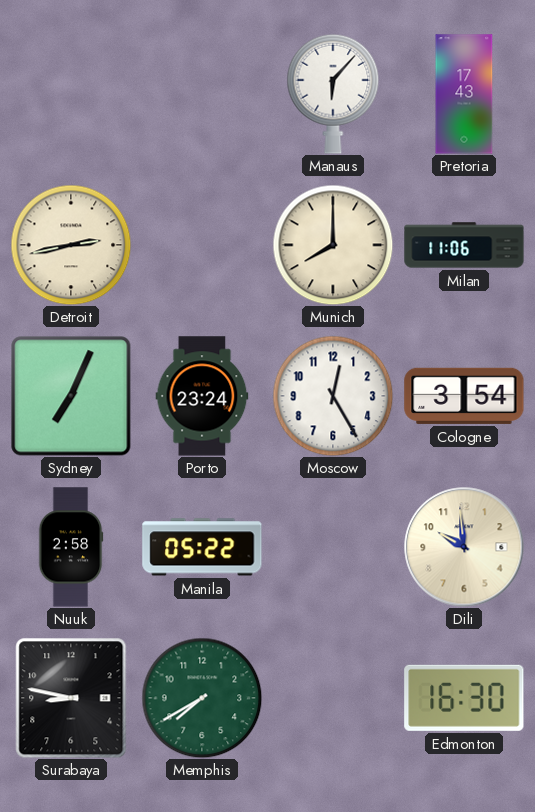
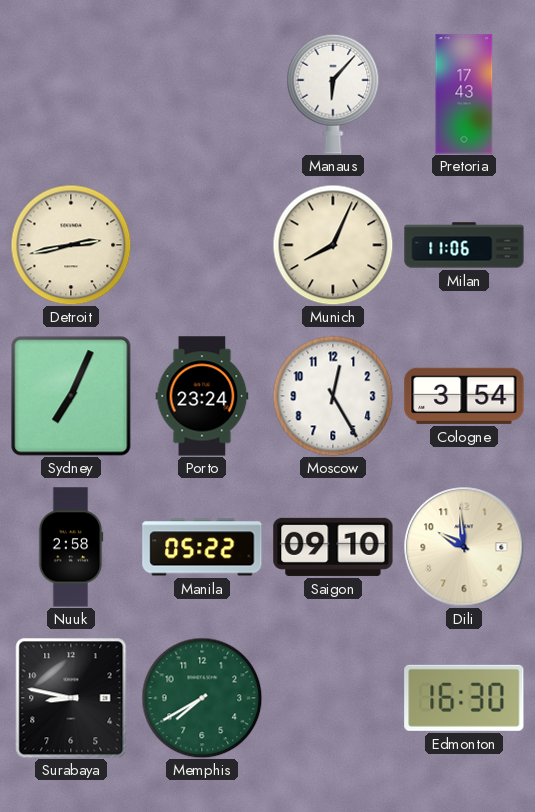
Munich: 8:00 -> 8:04 (333, 245)
Saigon: none -> 09:10 (333, 547)
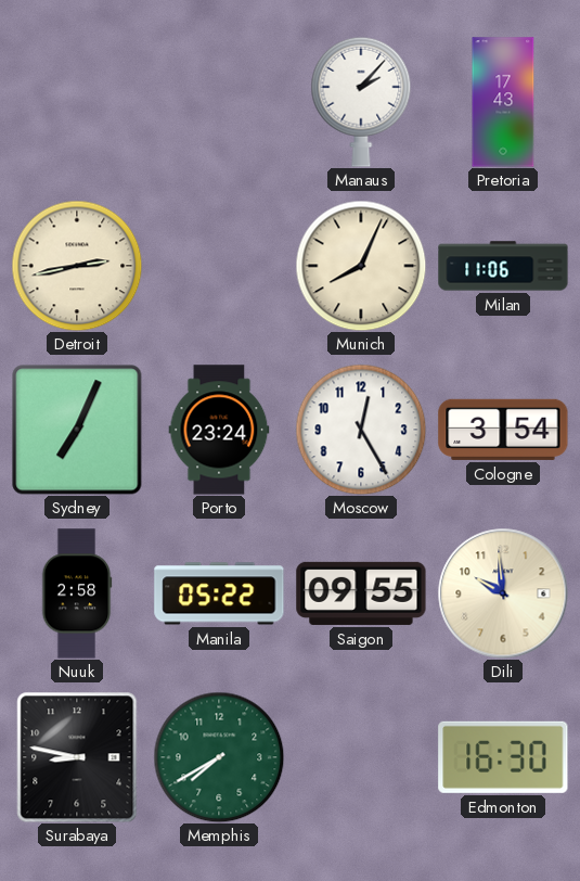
Manaus: 6:07 -> 2:07 (361, 102)
Saigon: 09:10 -> 09:55 (361, 593)
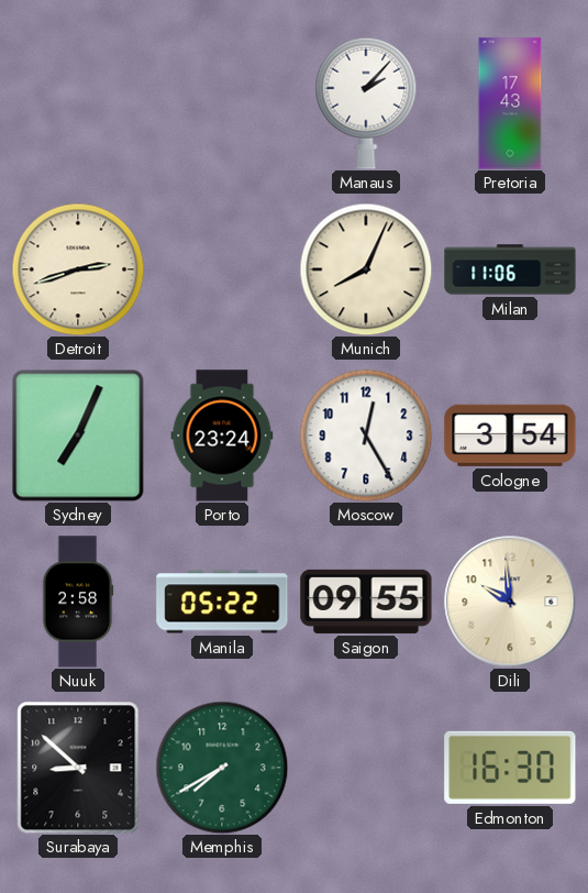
Detroit: 2:43 -> 2:42 (78, 269)
Surabaya: 8:47 -> 8:52 (78, 768)
